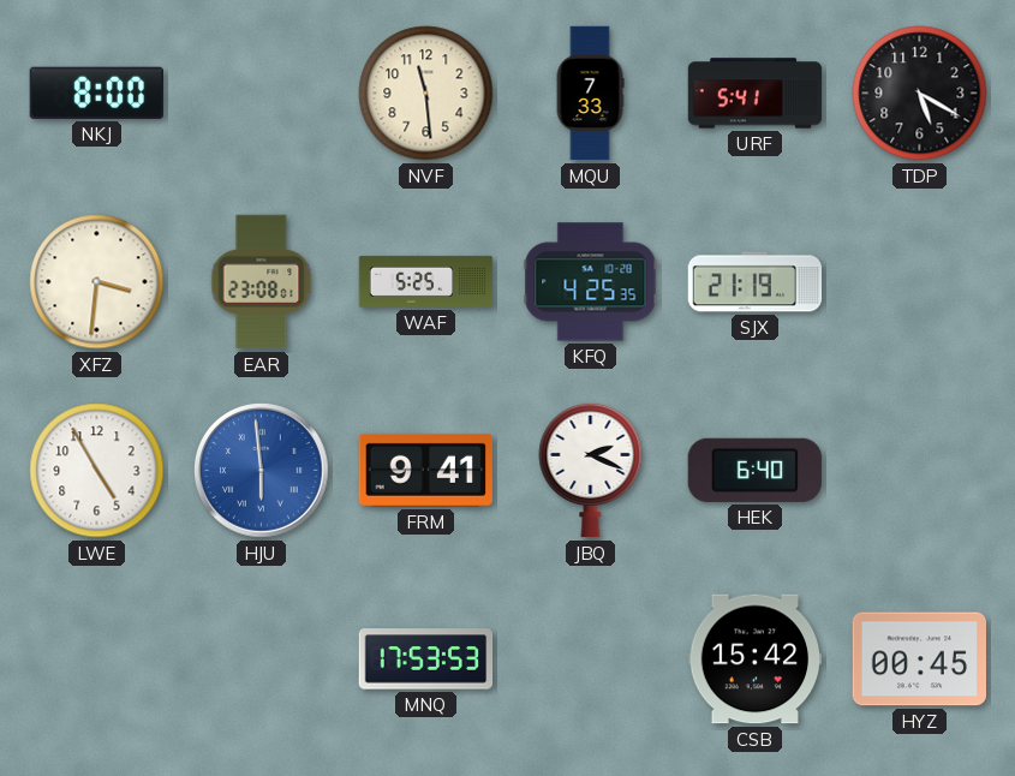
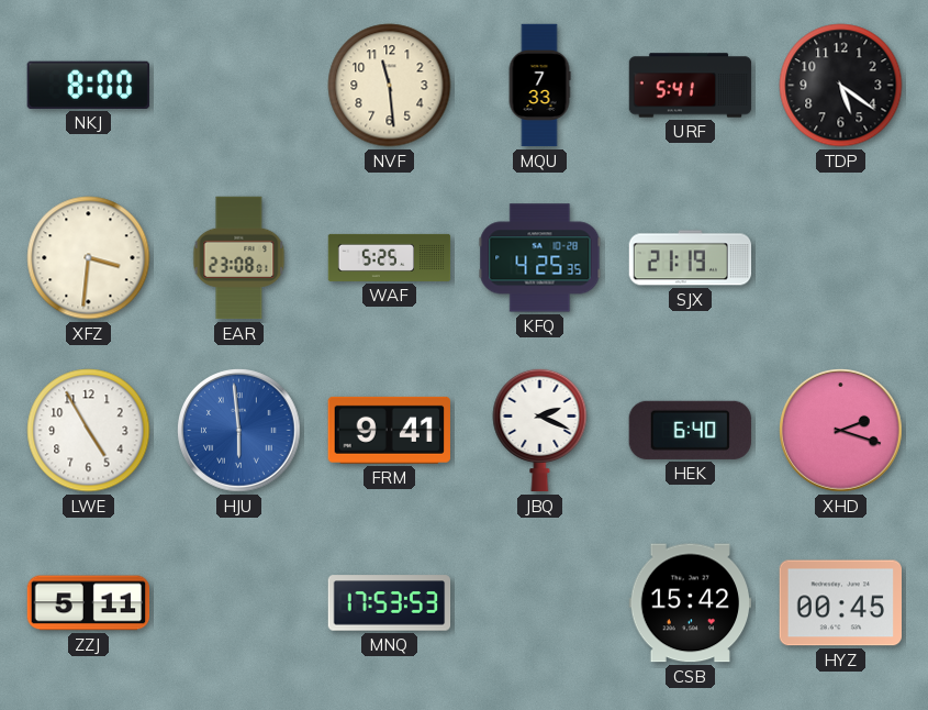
TDP: 5:20 -> 5:21 (841, 86)
XHD: none -> 2:18 (841, 431)
ZZJ: none -> 5:11 (89, 603)
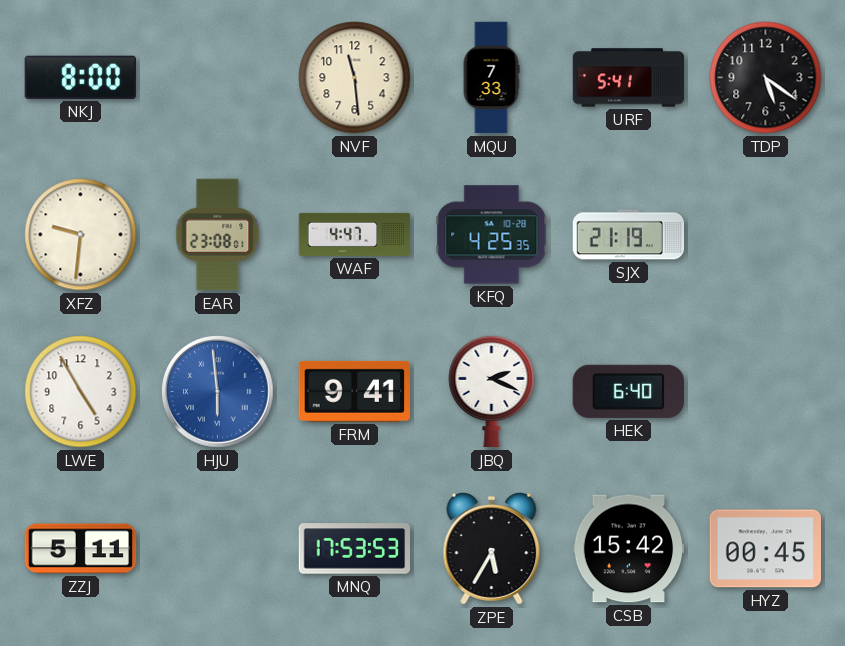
XFZ: 3:31 -> 9:31 (81, 235)
WAF: 5:25 -> 4:47 (355, 234)
XHD: 2:18 -> none (841, 431)
ZPE: none -> 5:35 (492, 549)
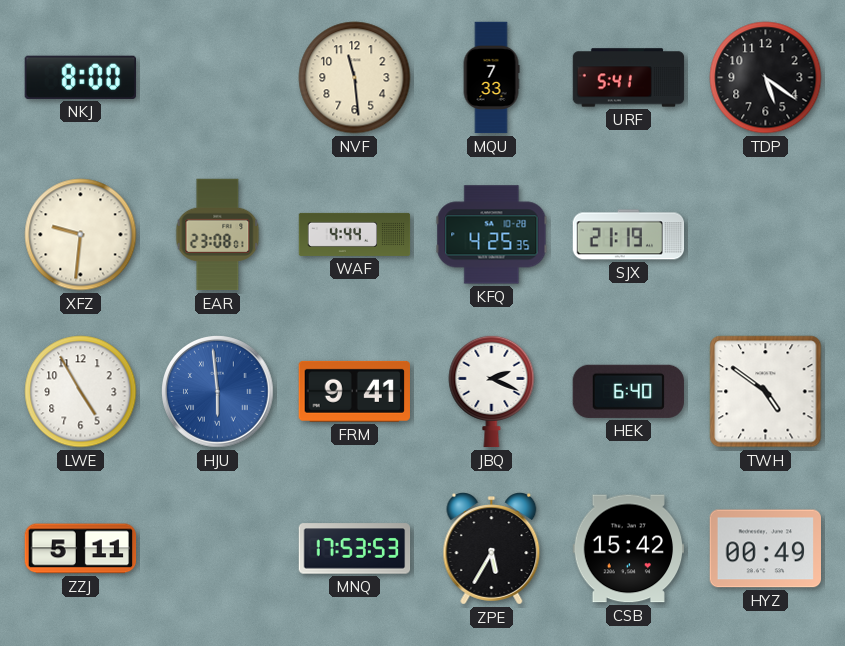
WAF: 4:47 -> 4:44 (355, 234)
TWH: none -> 4:51 (766, 392)
HYZ: 00:45 -> 00:49 (765, 549)
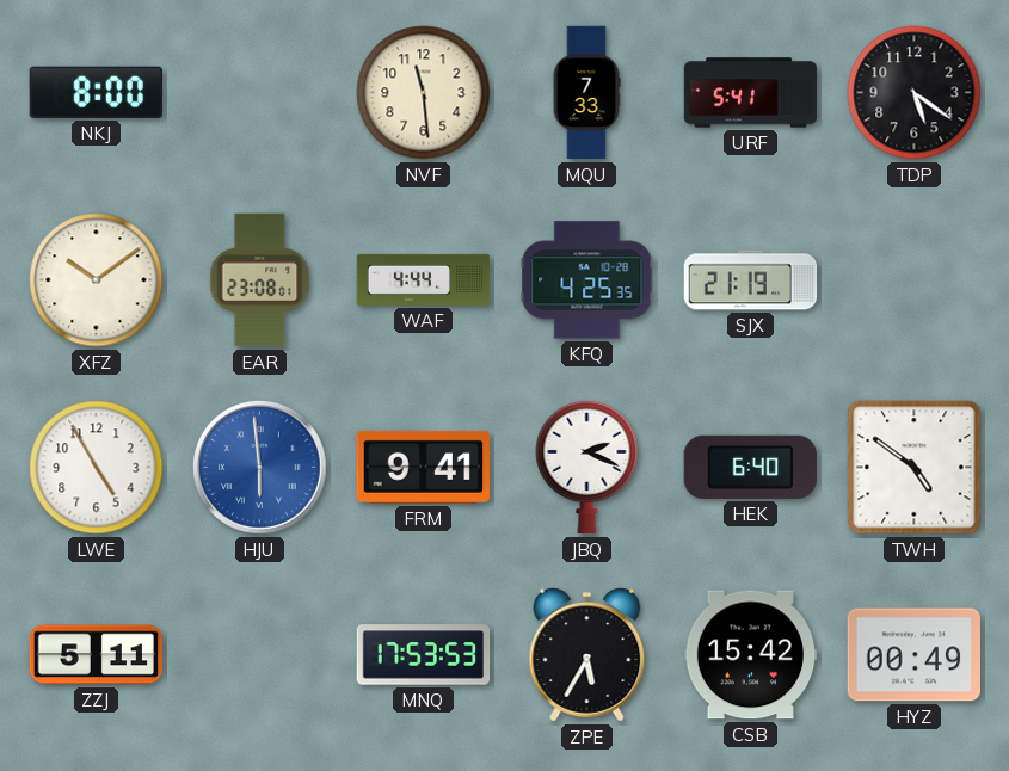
XFZ: 9:31 -> 10:09 (97, 280)
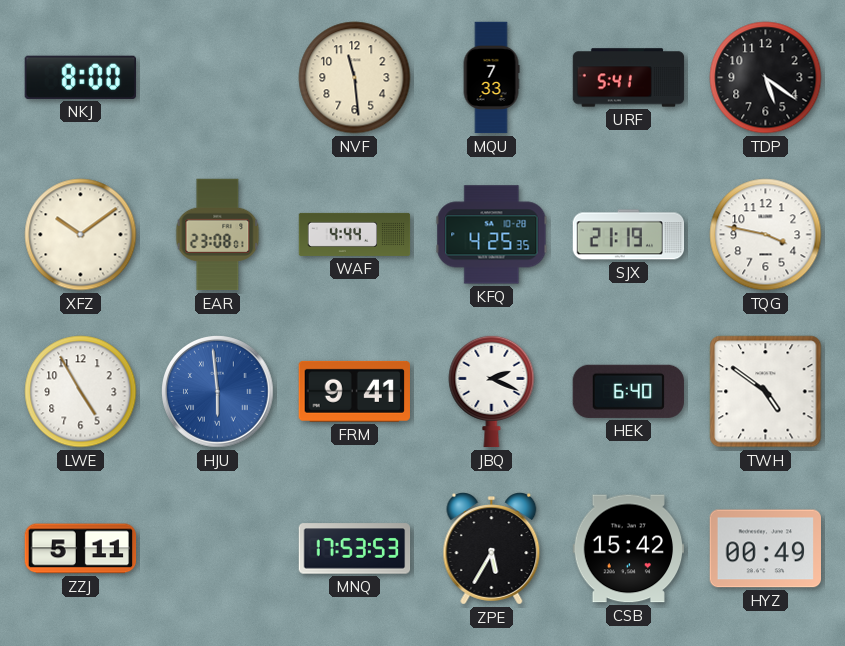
TQG: none -> 3:47 (766, 235)
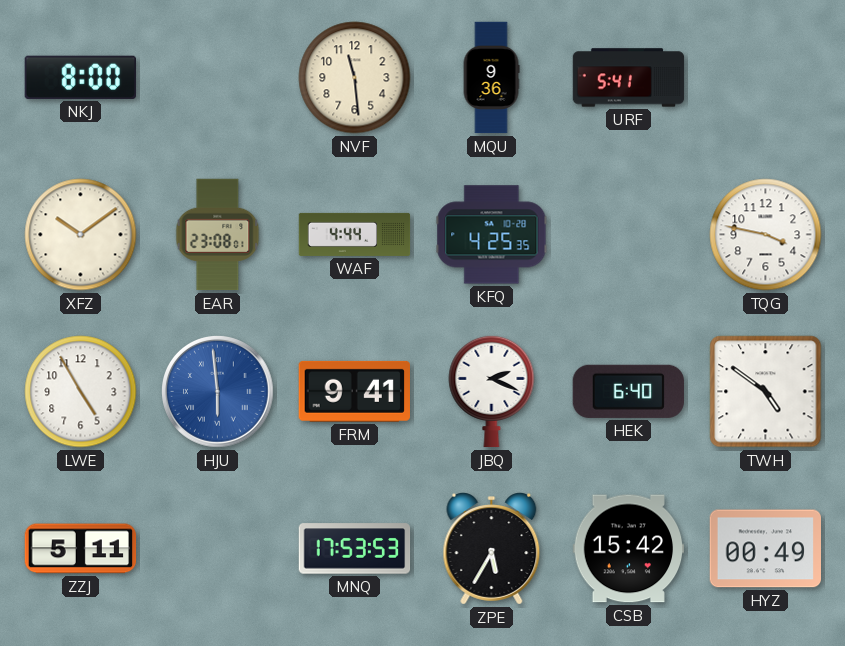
MQU: 7:33 -> 9:36 (491, 78)
TDP: 5:21 -> none (766, 78)
SJX: 21:19 -> none (629, 235)
